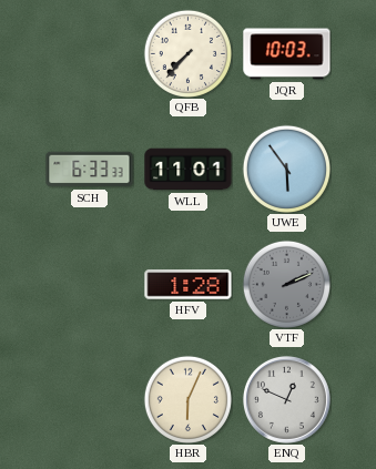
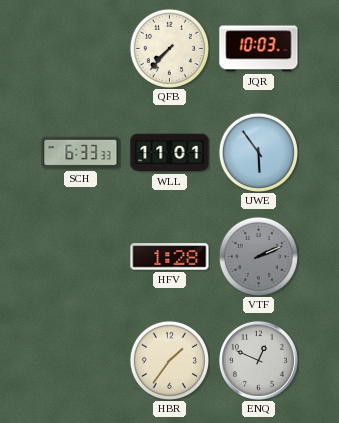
HBR: 6:04 -> 1:36 (169, 360)
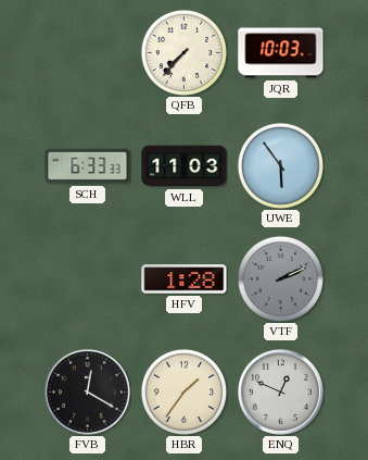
WLL: 11:01 -> 11:03 (185, 166)
FVB: none -> 12:20 (87, 391)
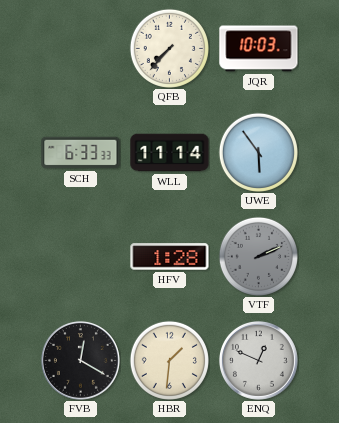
WLL: 11:03 -> 11:14 (170, 153)
HBR: 1:36 -> 1:31 (169, 360)
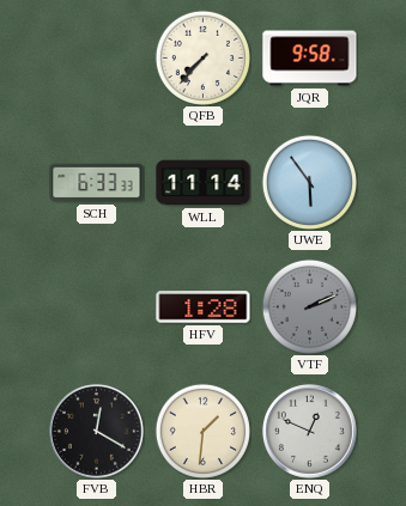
JQR: 10:03 -> 9:58 (310, 59)
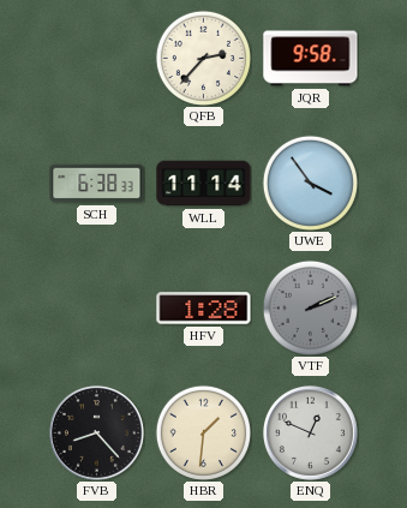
QFB: 7:37 -> 2:37 (203, 58)
SCH: 6:33 -> 6:38 (97, 184)
UWE: 5:54 -> 3:54 (310, 183)
FVB: 12:20 -> 8:23 (96, 432)
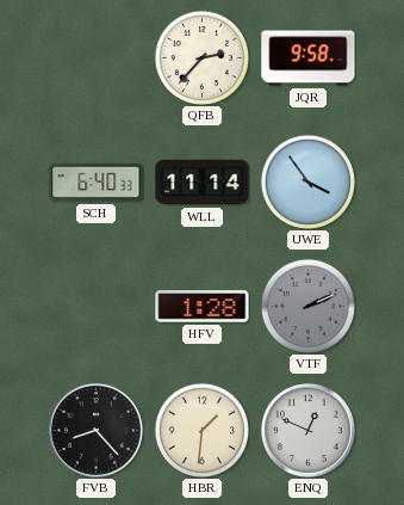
SCH: 6:38 -> 6:40 (97, 183)
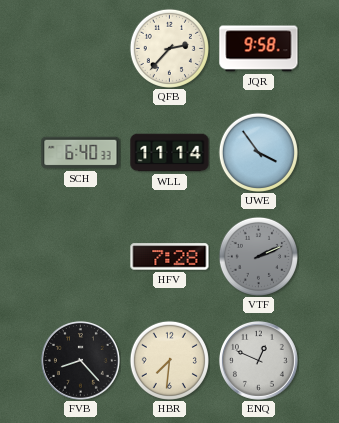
HFV: 1:28 -> 7:28 (170, 257)
HBR: 1:31 -> 7:31 (169, 360)
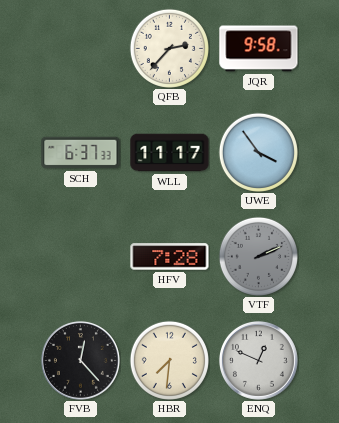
SCH: 6:40 -> 6:37 (81, 153)
WLL: 11:14 -> 11:17 (170, 153)
FVB: 8:23 -> 12:23 (80, 360)
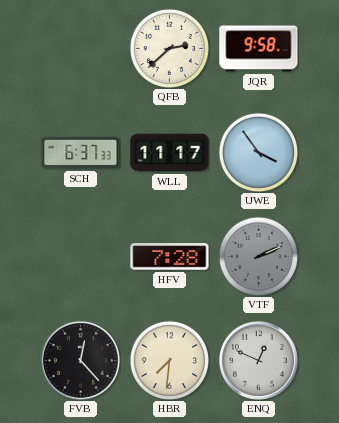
QFB: 2:37 -> 2:38 (169, 48)
